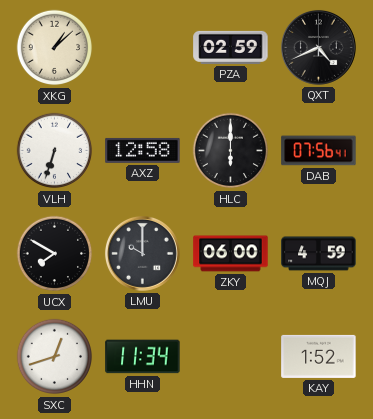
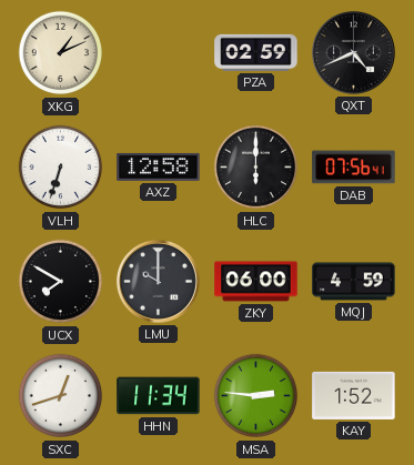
XKG: 1:08 -> 1:11 (61, 53)
MSA: none -> 2:46 (256, 396)
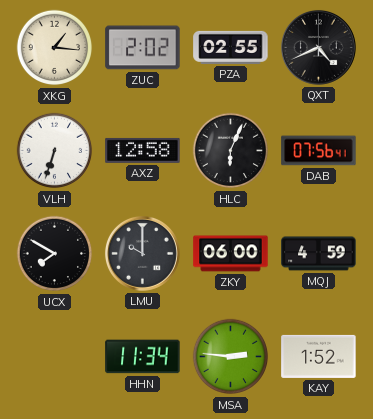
XKG: 1:11 -> 1:16 (55, 48)
ZUC: none -> 2:02 (143, 48)
PZA: 02:59 -> 02:55 (231, 47)
HLC: 6:00 -> 6:04 (231, 151)
SXC: 12:42 -> none (61, 396)
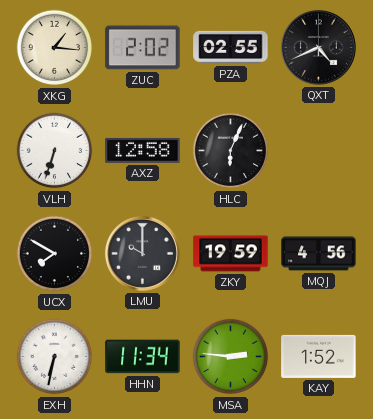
DAB: 07:56 -> none (319, 151)
ZKY: 06:00 -> 19:59 (231, 254)
MQJ: 4:59 -> 4:56 (319, 254)
EXH: none -> 6:32 (55, 357)
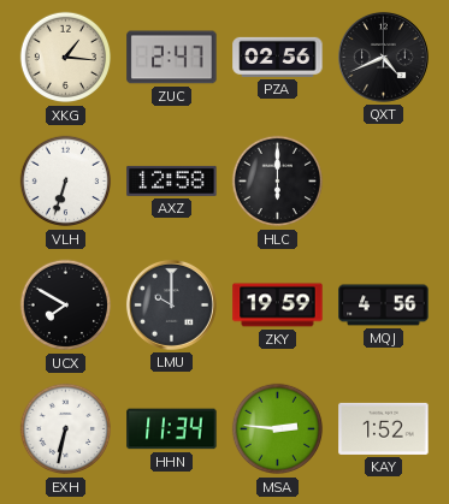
ZUC: 2:02 -> 2:47 (172, 58)
PZA: 02:55 -> 02:56 (278, 57)
HLC: 6:04 -> 6:00 (278, 182)
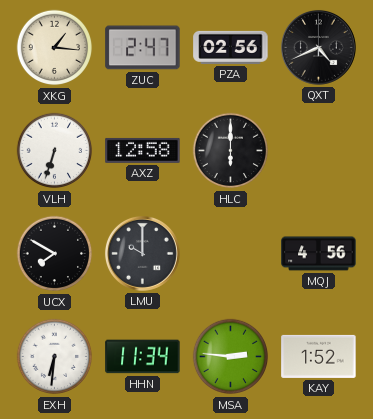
ZKY: 19:59 -> none (278, 306)
EXH: 6:32 -> 6:31 (55, 357)
